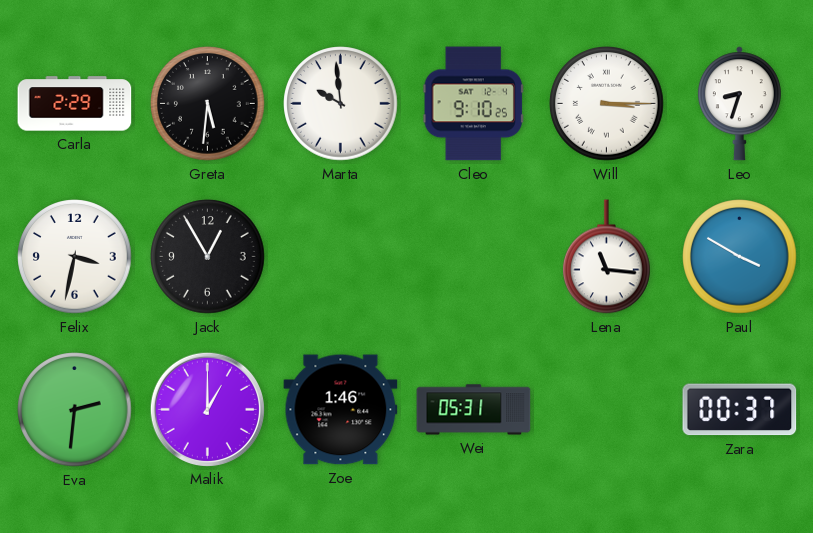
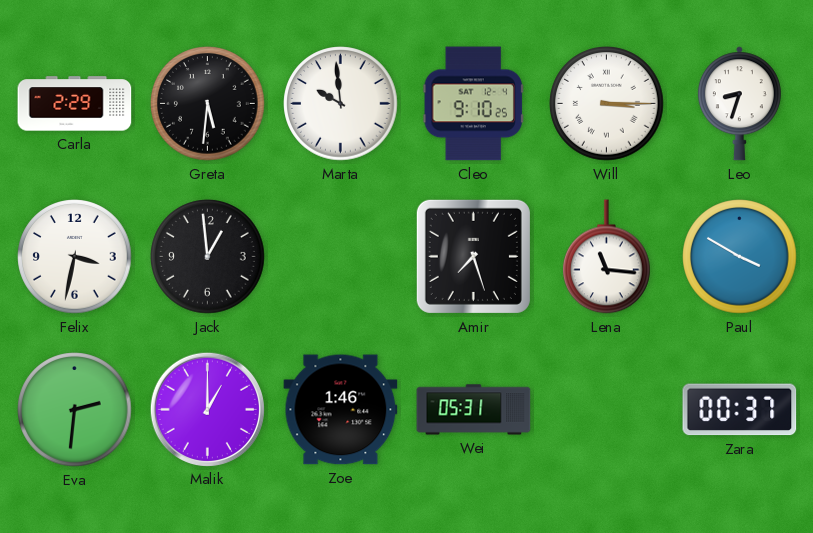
Jack: 12:55 -> 12:59 (208, 257)
Amir: none -> 7:27 (473, 256)
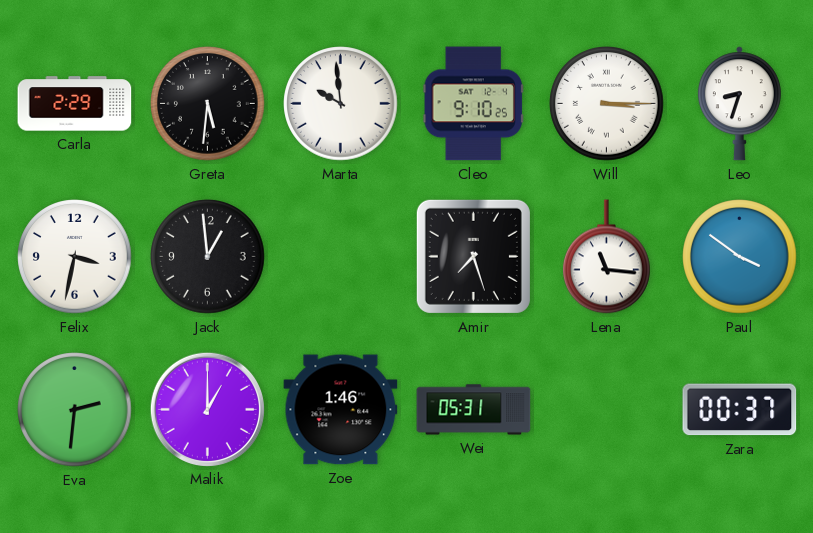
Paul: 3:50 -> 3:51 (740, 257)
